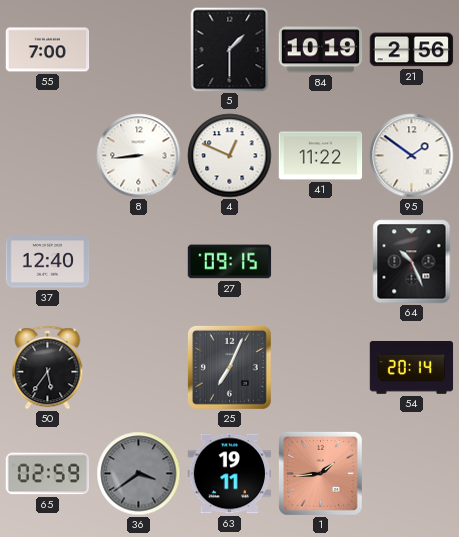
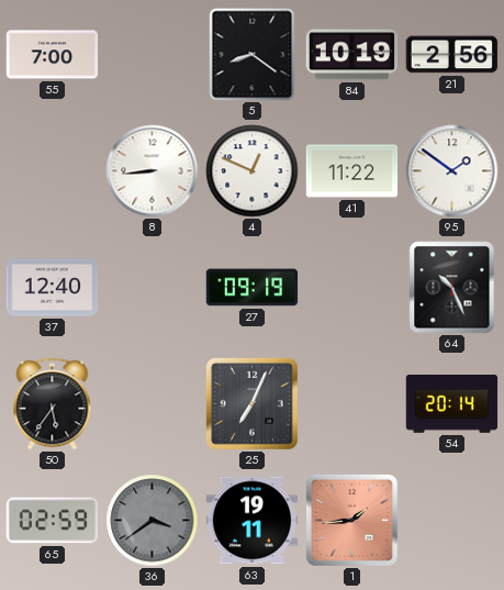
5: 1:30 -> 8:21 (253, 55)
27: 09:15 -> 09:19 (253, 288)
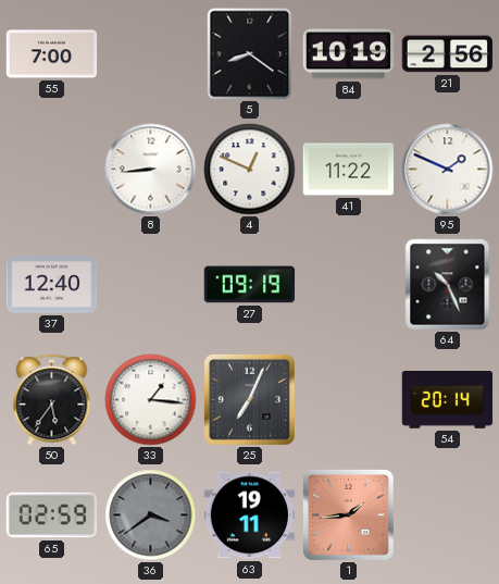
95: 1:51 -> 1:49 (448, 170)
33: none -> 1:16 (151, 400)
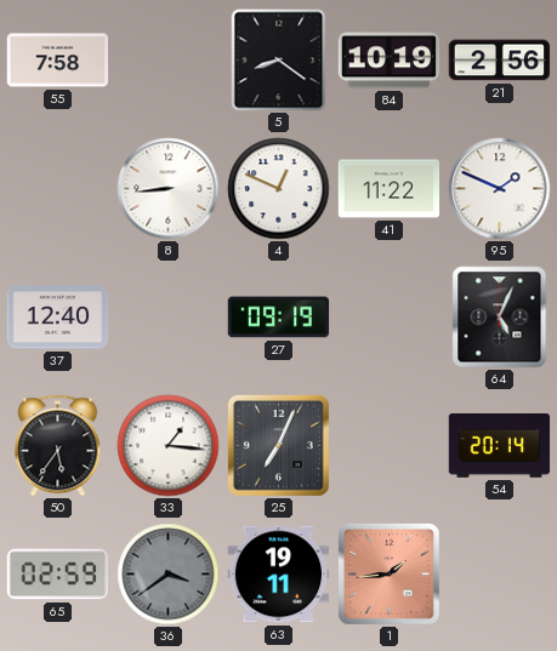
55: 7:00 -> 7:58 (58, 61)
64: 10:26 -> 5:04 (500, 318)
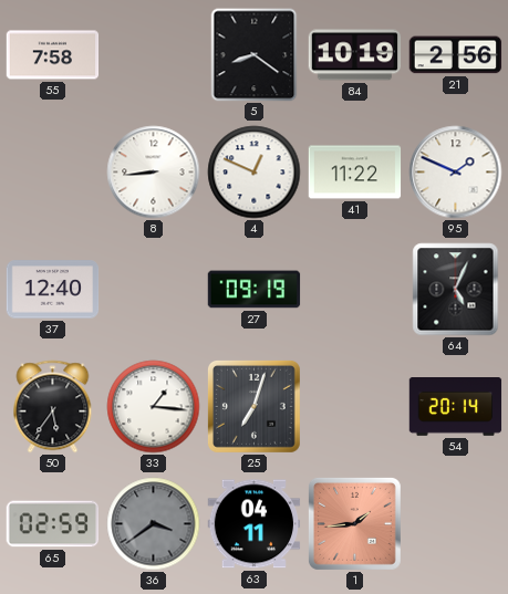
25: 7:04 -> 7:03 (253, 406)
63: 19:11 -> 04:11 (255, 524)
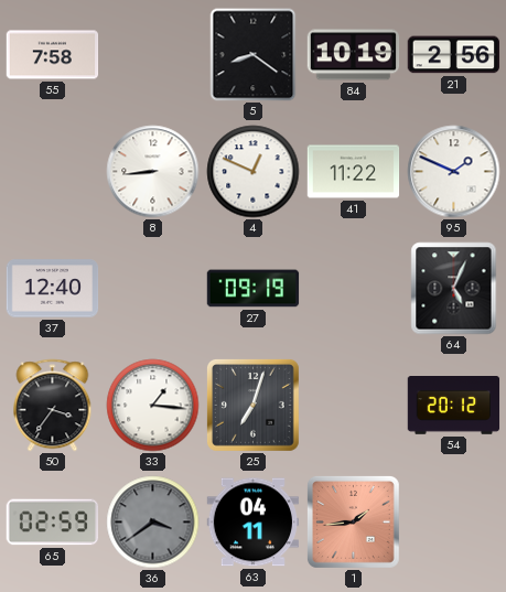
50: 5:36 -> 3:36 (53, 406)
54: 20:14 -> 20:12 (454, 406)
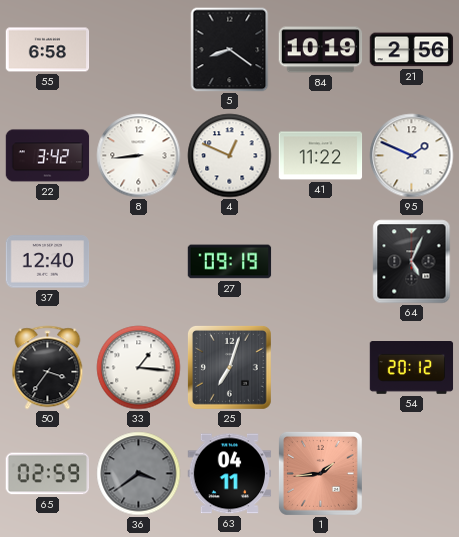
55: 7:58 -> 6:58 (48, 50)
22: none -> 3:42 (48, 156)
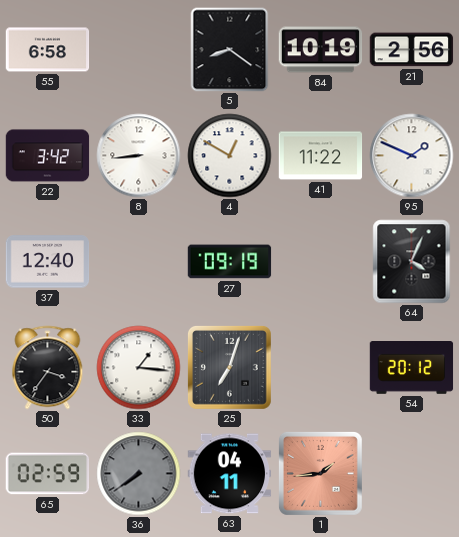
4: 12:49 -> 12:50 (230, 156)
64: 5:04 -> 4:04 (412, 262)
36: 3:39 -> 7:39 (139, 474)
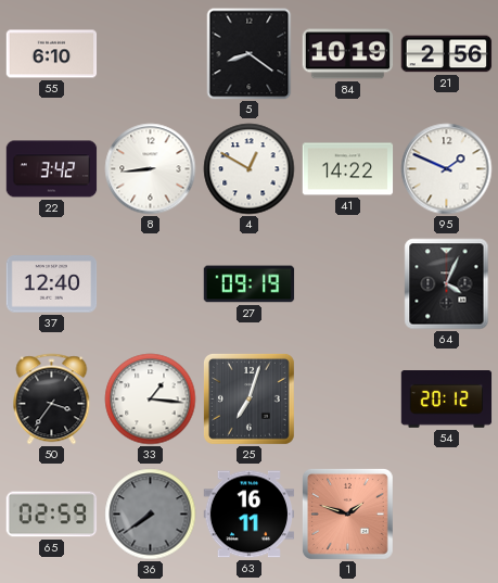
55: 6:58 -> 6:10 (52, 54)
41: 11:22 -> 14:22 (348, 169)
63: 04:11 -> 16:11 (250, 515)
1: 1:44 -> 1:48 (347, 514)
